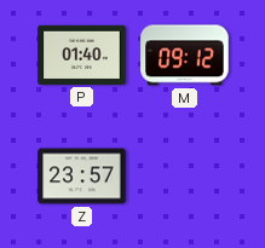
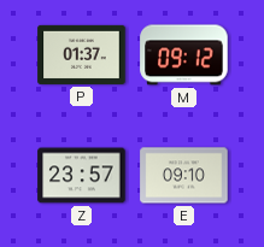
P: 01:40 -> 01:37 (82, 54)
E: none -> 09:10 (184, 176)
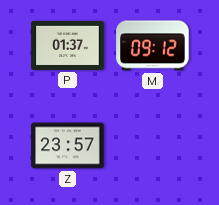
E: 09:10 -> none (184, 176)
